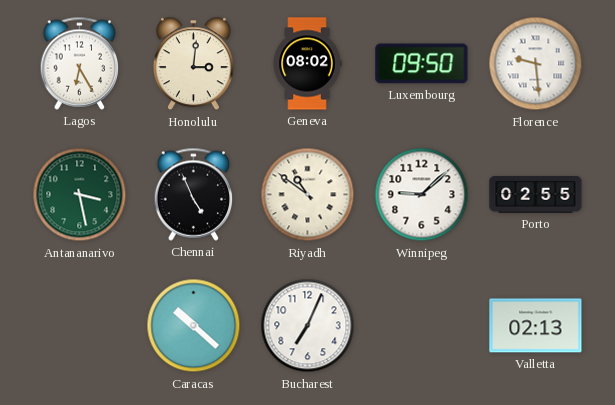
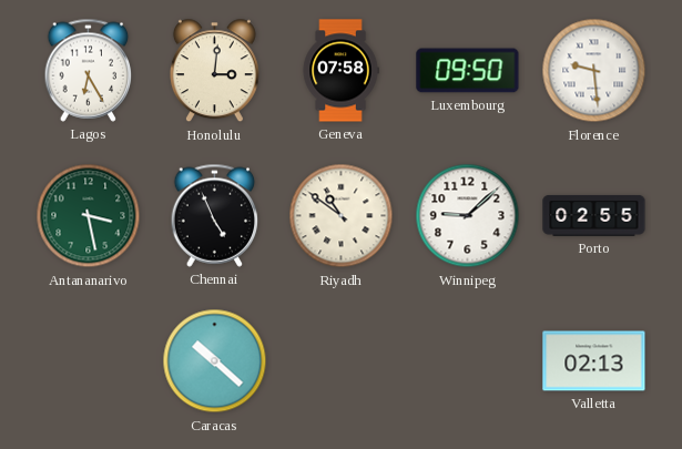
Geneva: 08:02 -> 07:58 (340, 71)
Bucharest: 7:04 -> none (308, 326)
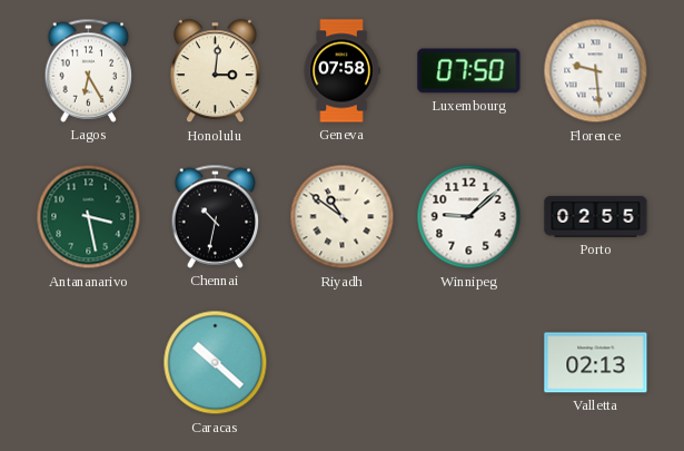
Luxembourg: 09:50 -> 07:50 (469, 71)
Chennai: 4:56 -> 10:32 (216, 216)
